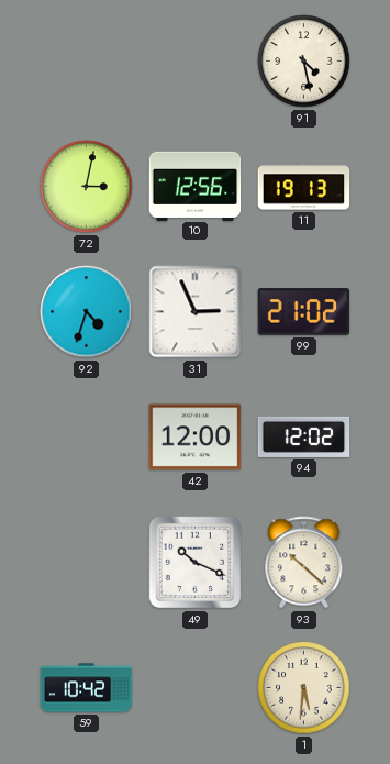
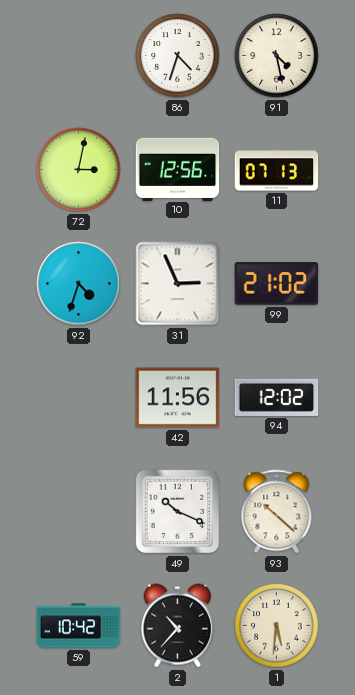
86: none -> 4:33 (178, 56)
11: 19:13 -> 07:13 (277, 170)
42: 12:00 -> 11:56 (178, 398)
2: none -> 10:37 (177, 626)
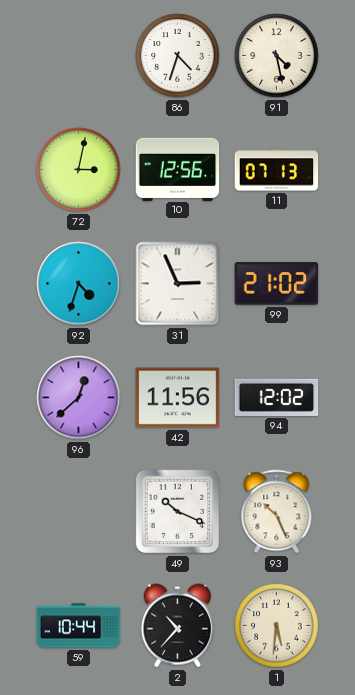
96: none -> 12:38 (79, 398)
93: 10:22 -> 10:26 (277, 512)
59: 10:42 -> 10:44 (79, 626)
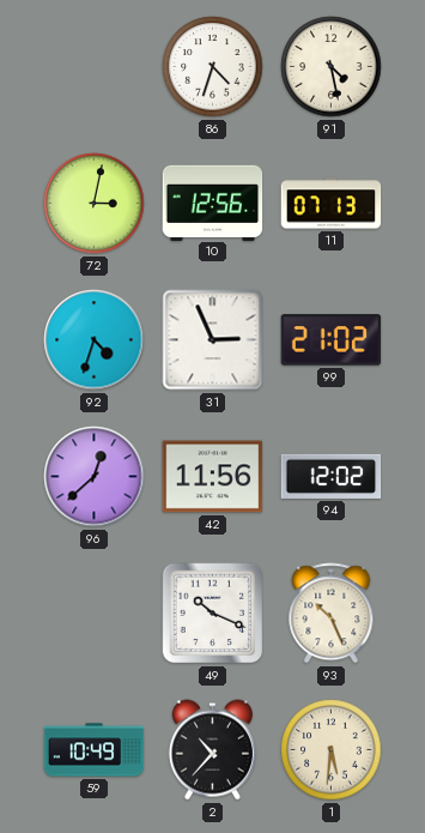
59: 10:44 -> 10:49 (95, 750)
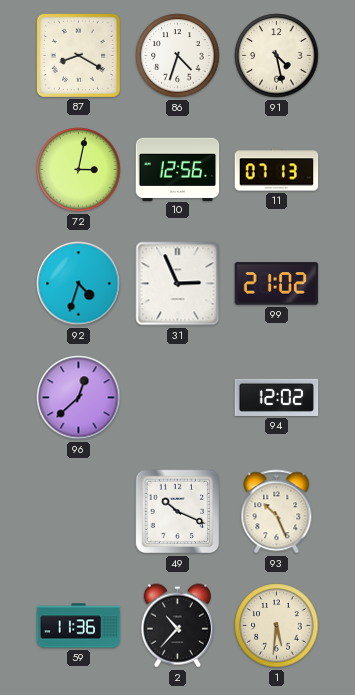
87: none -> 8:20 (78, 55)
42: 11:56 -> none (213, 477)
59: 10:49 -> 11:36 (79, 626)
